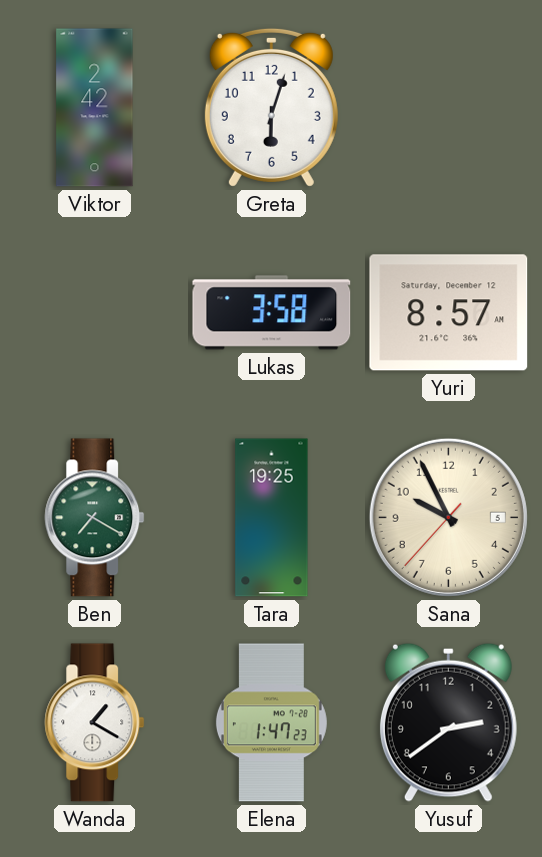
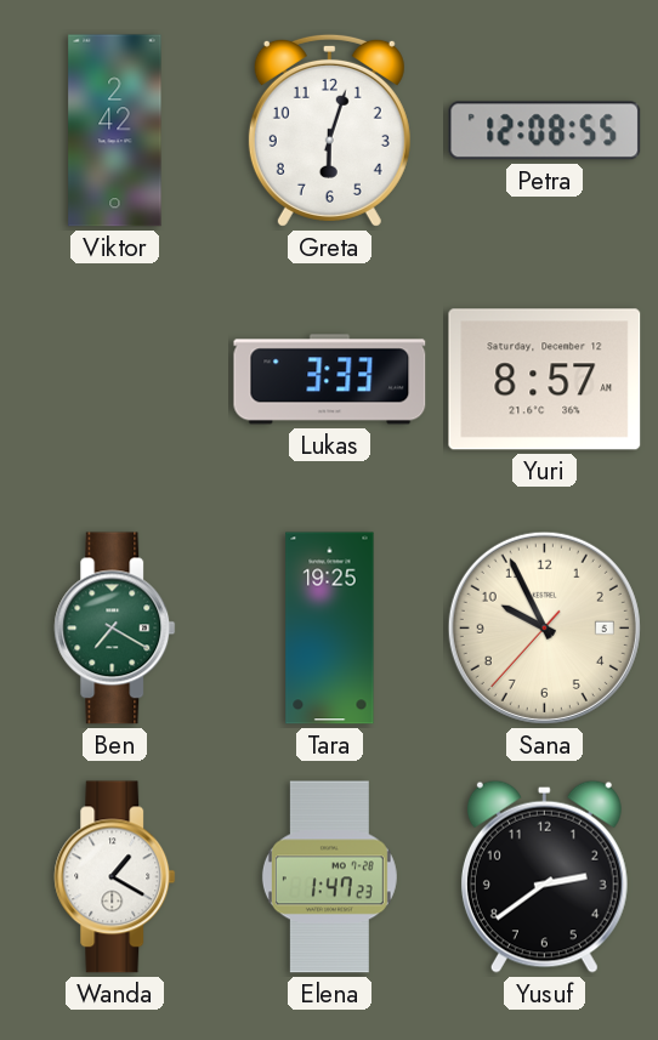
Petra: none -> 12:08 (545, 131)
Lukas: 3:58 -> 3:33 (330, 380)
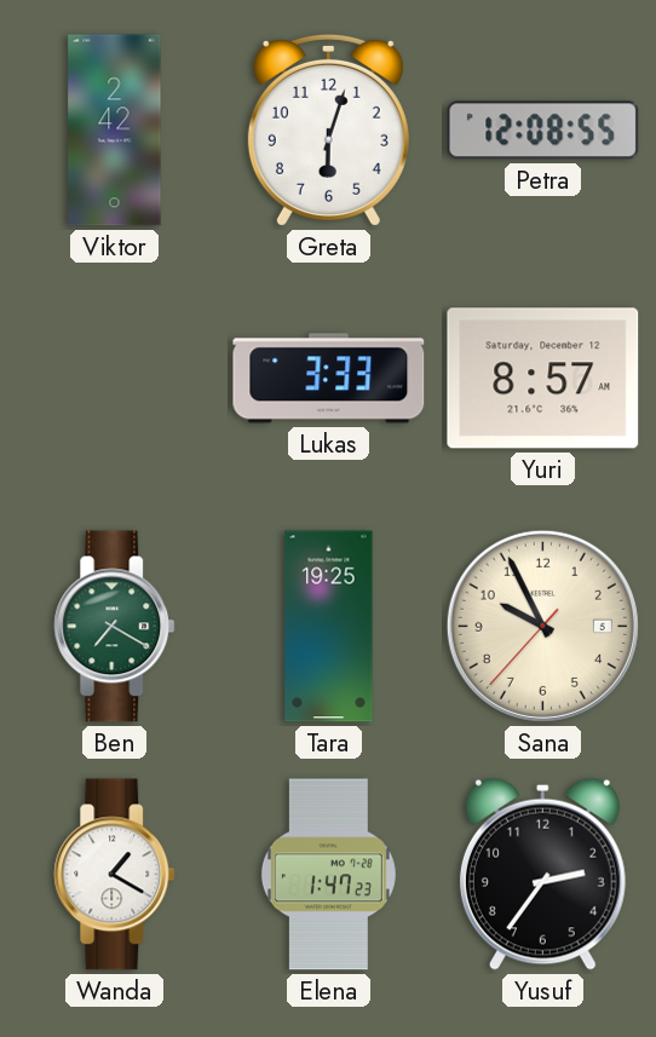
Yusuf: 2:39 -> 2:36 (542, 874)
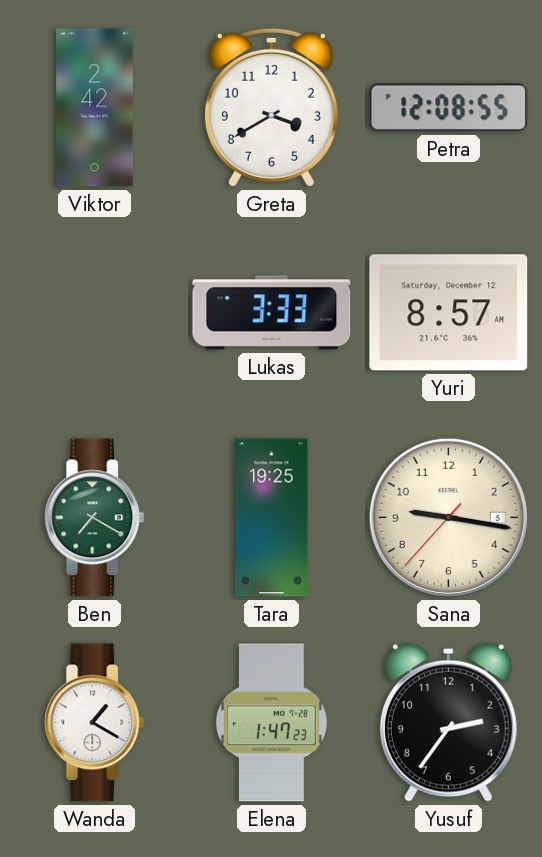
Greta: 6:03 -> 3:40 (271, 107)
Sana: 9:55 -> 9:16 (448, 517)
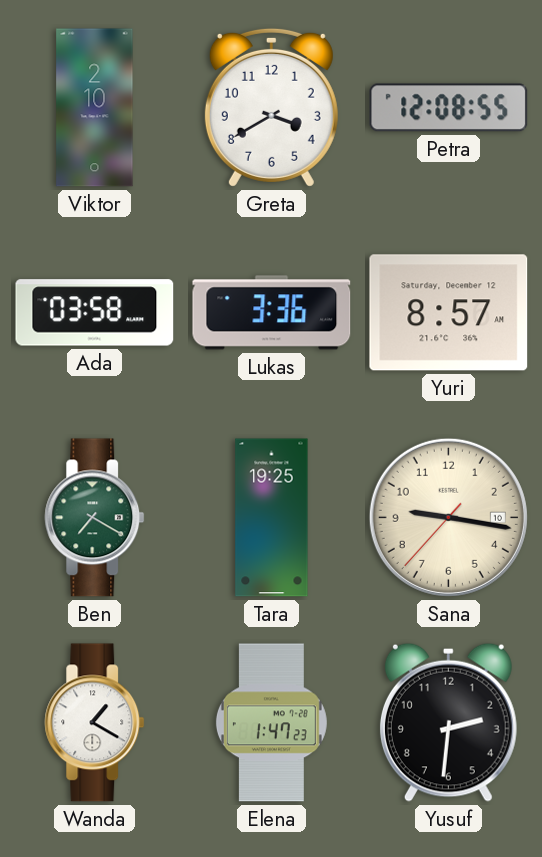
Viktor: 2:42 -> 2:10 (95, 108)
Ada: none -> 03:58 (95, 313)
Lukas: 3:33 -> 3:36 (272, 313)
Sana date: 5 -> 10 (448, 517)
Yusuf: 2:36 -> 2:31 (448, 722)
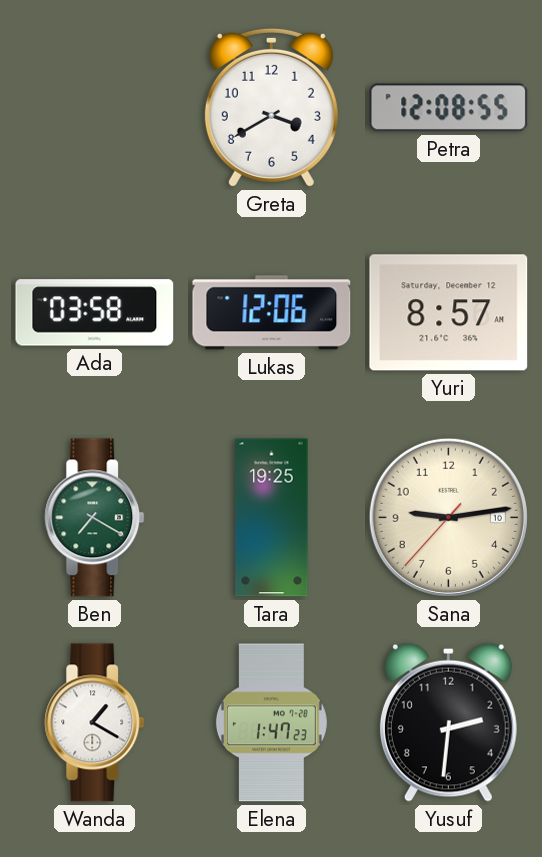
Viktor: 2:10 -> none (95, 108)
Lukas: 3:36 -> 12:06 (272, 313)
Sana: 9:16 -> 9:13 (448, 517)
